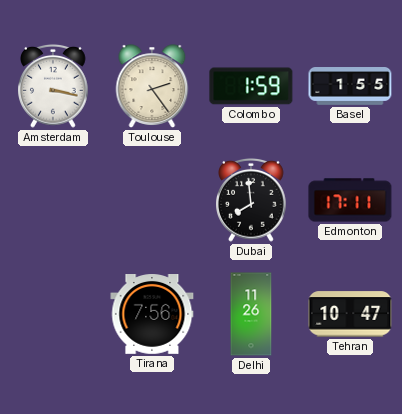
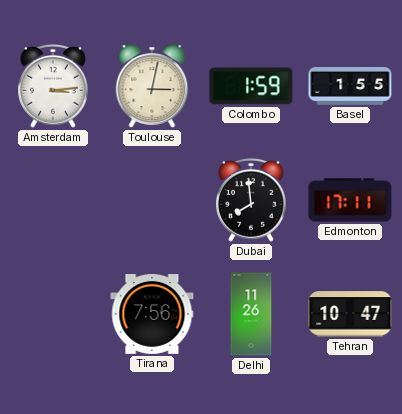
Amsterdam: 3:17 -> 3:14 (54, 86)
Toulouse: 2:24 -> 3:02 (152, 86)
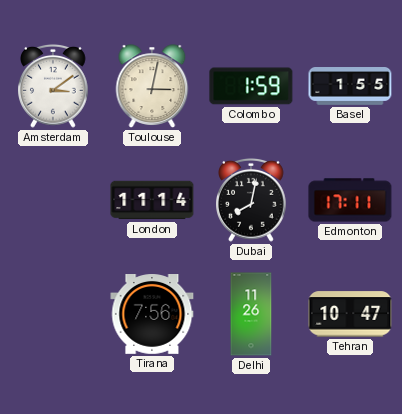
Amsterdam: 3:14 -> 3:09 (54, 86)
London: none -> 11:14 (152, 200)
Dubai: 7:59 -> 8:02 (252, 200)
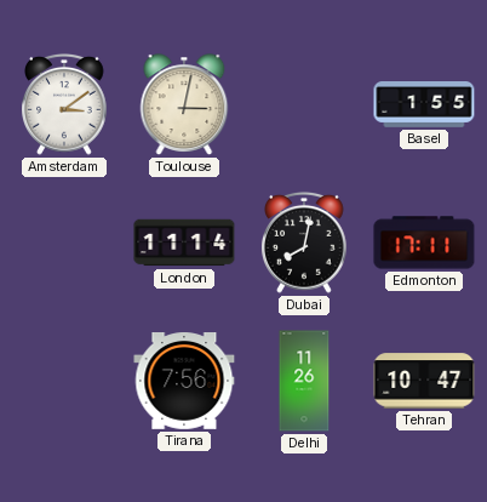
Colombo: 1:59 -> none (251, 86)
